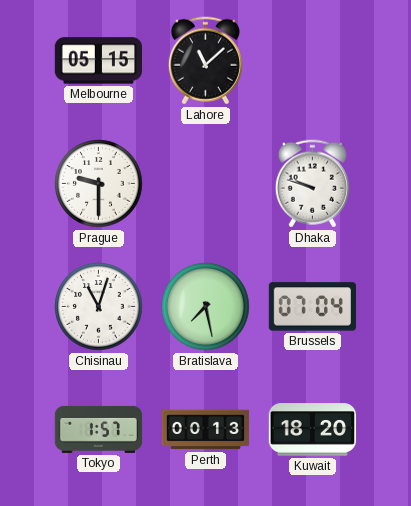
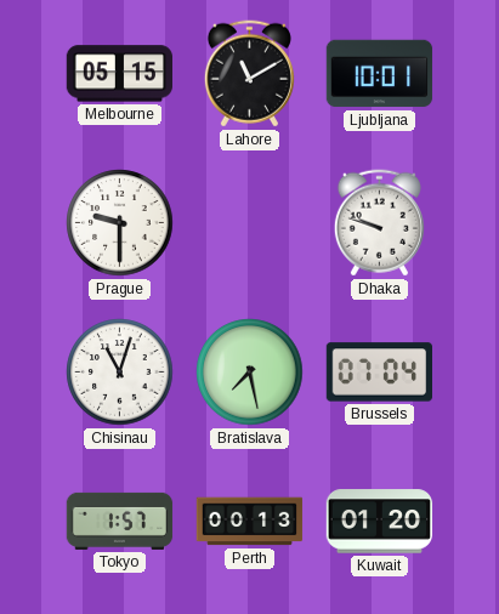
Lahore: 11:08 -> 11:10 (249, 74)
Ljubljana: none -> 10:01 (380, 74)
Kuwait: 18:20 -> 01:20 (380, 522)
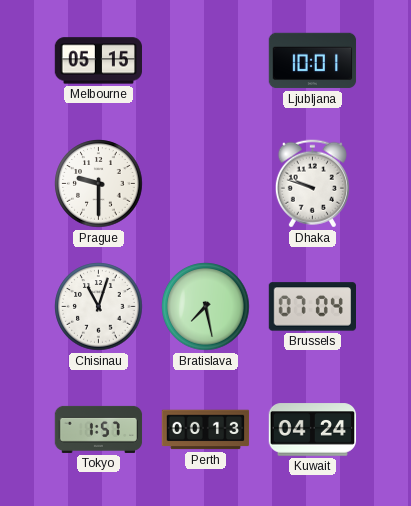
Lahore: 11:10 -> none (249, 74)
Kuwait: 01:20 -> 04:24 (313, 430)
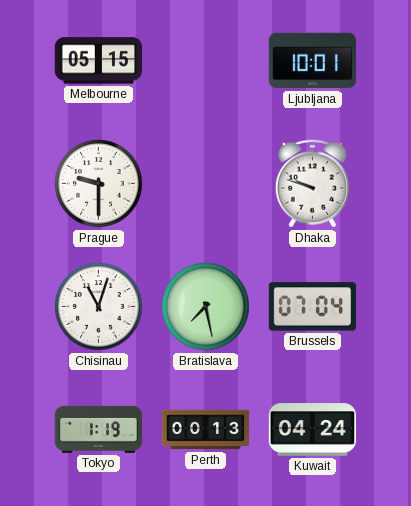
Tokyo: 1:57 -> 1:19 (99, 429)
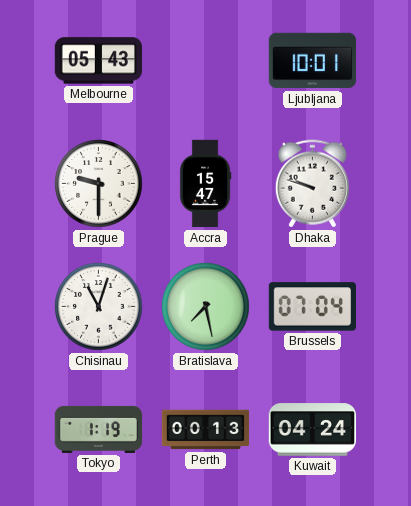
Melbourne: 05:15 -> 05:43 (98, 61)
Accra: none -> 15:47 (205, 184)
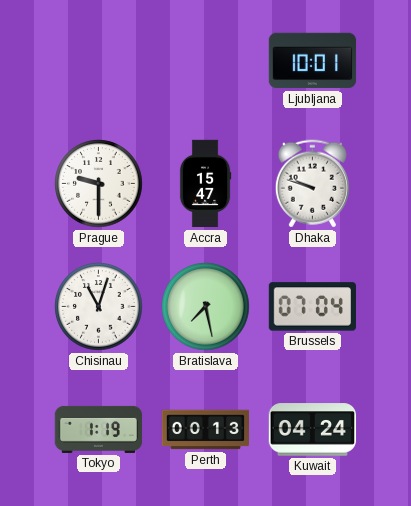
Melbourne: 05:43 -> none (98, 61)
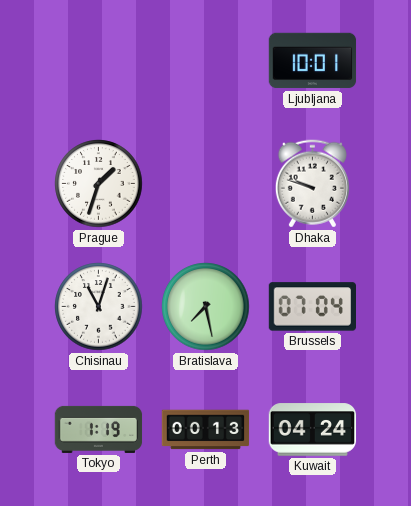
Prague: 9:30 -> 1:33 (99, 184)
Accra: 15:47 -> none (205, 184)
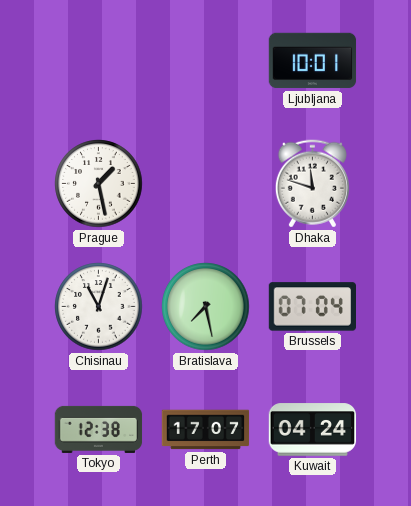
Prague: 1:33 -> 1:28 (99, 184)
Dhaka: 9:48 -> 11:48 (312, 184)
Tokyo: 1:19 -> 12:38 (99, 429)
Perth: 00:13 -> 17:07 (206, 430)
